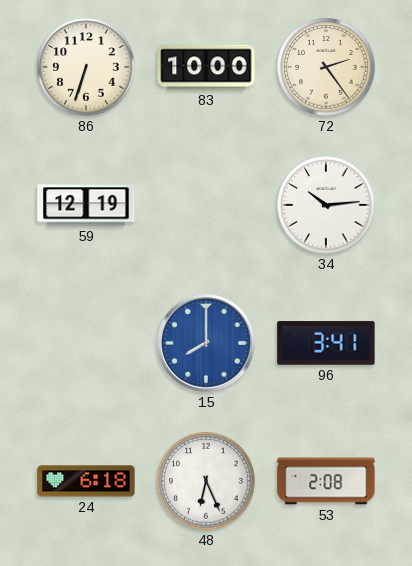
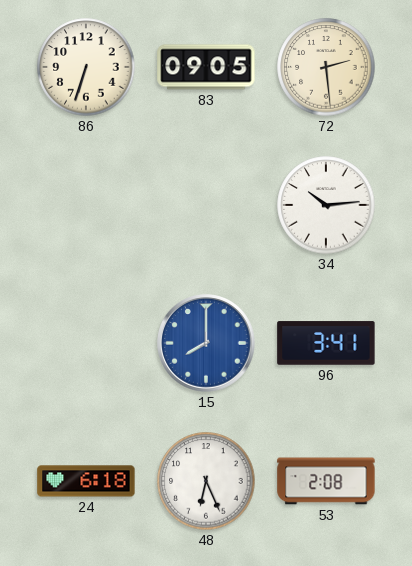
83: 10:00 -> 09:05 (206, 67)
72: 2:24 -> 2:29 (326, 67)
59: 12:19 -> none (86, 205)
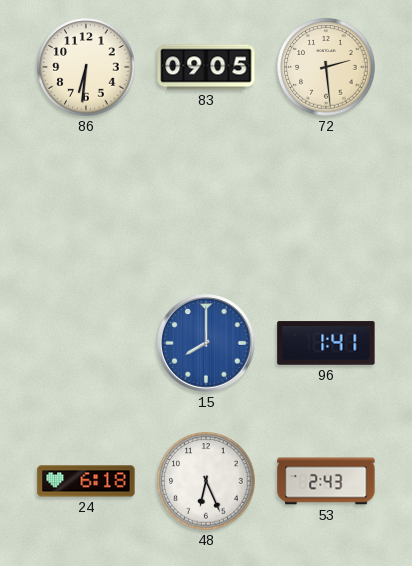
86: 6:33 -> 6:31 (86, 67)
34: 10:14 -> none (326, 205)
96: 3:41 -> 1:41 (326, 343)
53: 2:08 -> 2:43 (326, 481)
